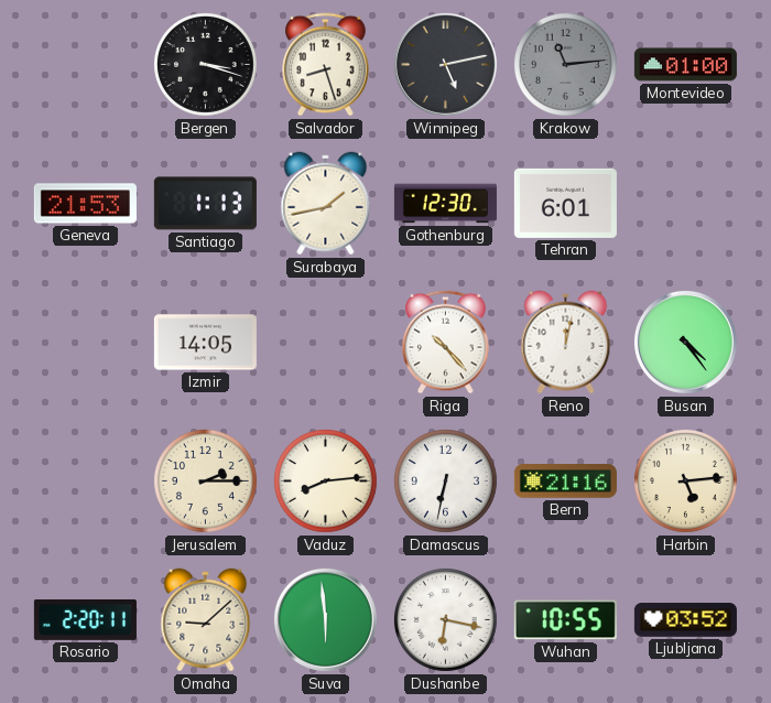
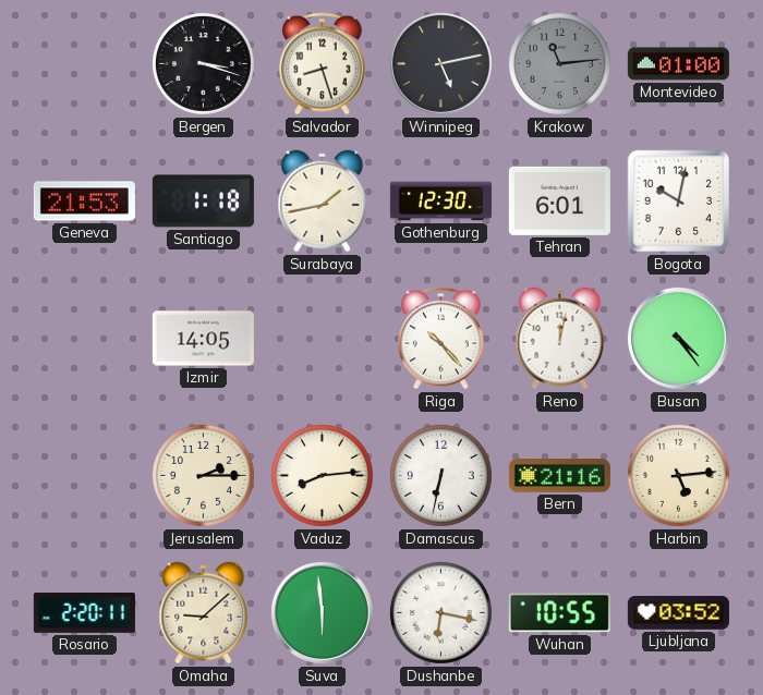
Santiago: 1:13 -> 1:18 (203, 202)
Bogota: none -> 10:02 (679, 202)
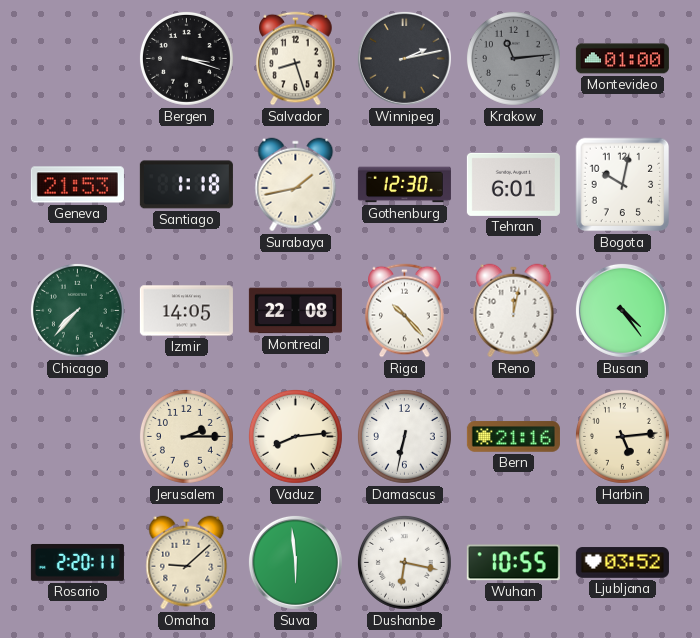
Winnipeg: 5:13 -> 2:13 (404, 58)
Chicago: none -> 7:37 (77, 310)
Montreal: none -> 22:08 (295, 311)
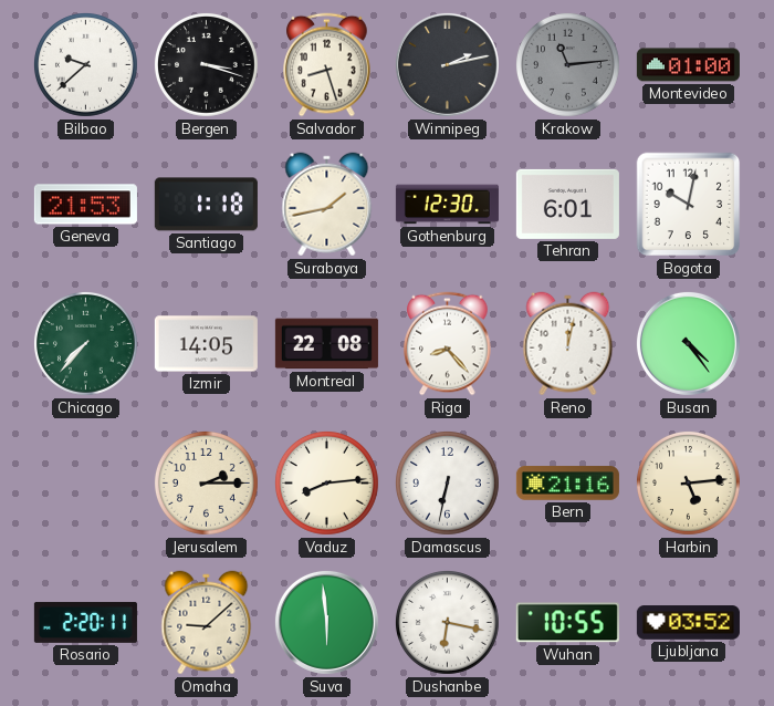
Bilbao: none -> 9:38 (85, 64)
Riga: 10:23 -> 8:23 (448, 344)
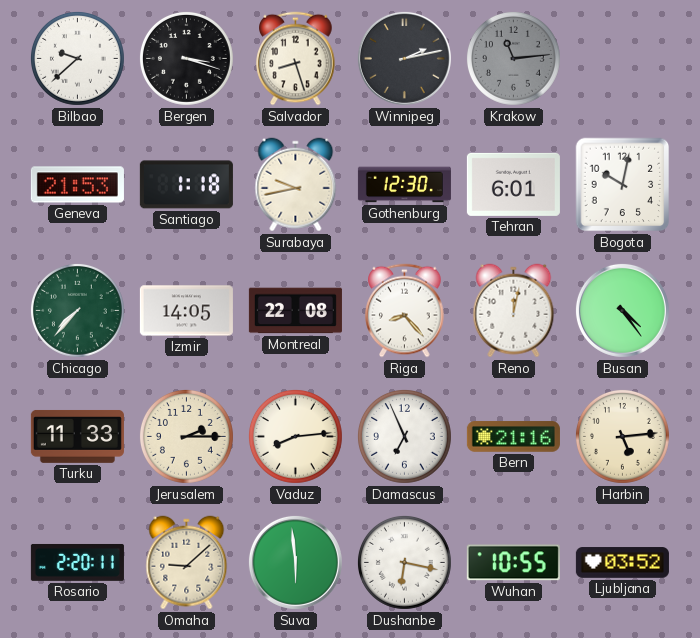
Montevideo: 01:00 -> none (688, 65)
Surabaya: 1:43 -> 9:43 (296, 185)
Turku: none -> 11:33 (77, 436)
Damascus: 6:32 -> 6:56 (404, 436)
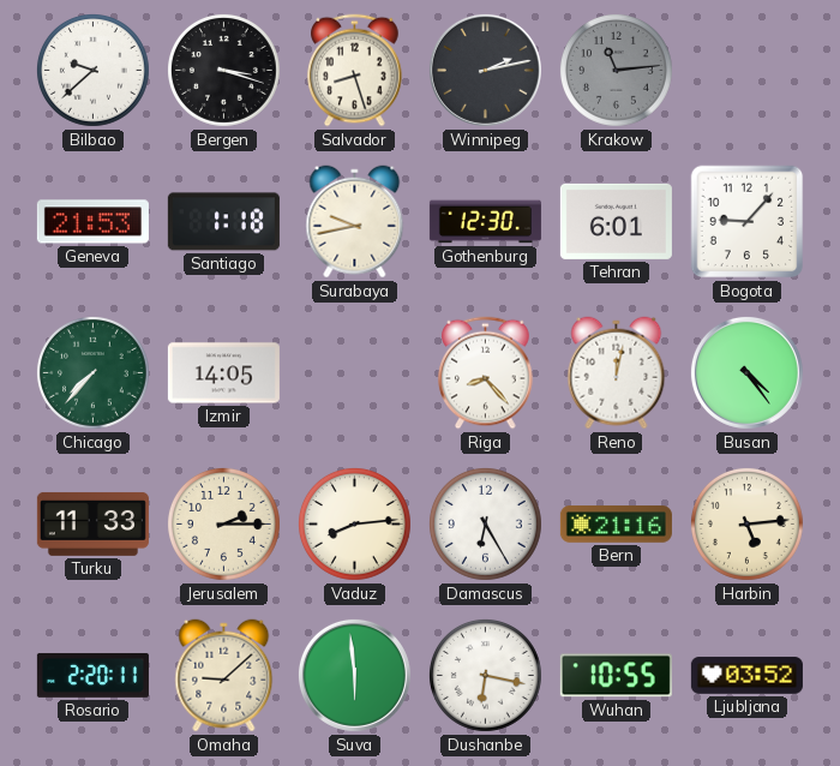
Bogota: 10:02 -> 9:07 (748, 222)
Montreal: 22:08 -> none (295, 311)
Damascus: 6:56 -> 6:25 (485, 523)
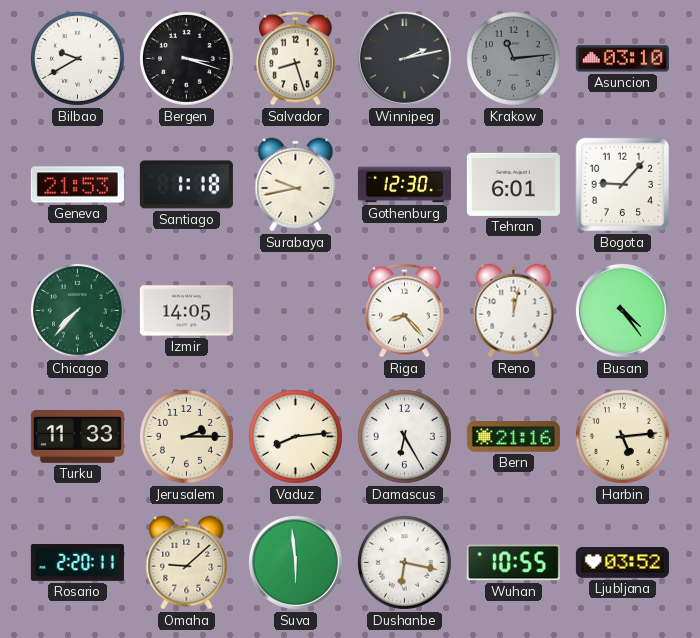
Bilbao: 9:38 -> 9:40 (77, 58)
Asuncion: none -> 03:10 (622, 59)
